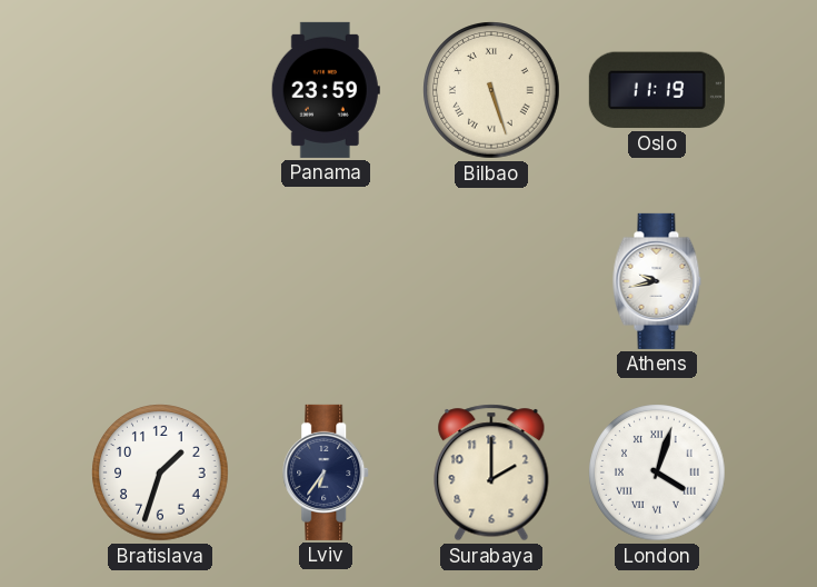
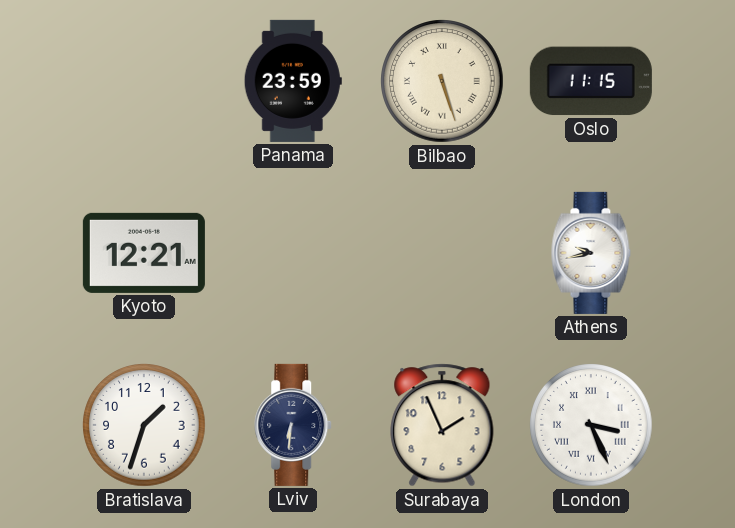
Oslo: 11:19 -> 11:15 (591, 81)
Kyoto: none -> 12:21 (144, 253)
Lviv: 6:36 -> 6:31 (294, 425)
Surabaya: 2:00 -> 1:56 (442, 425)
London: 4:03 -> 3:26 (591, 425)
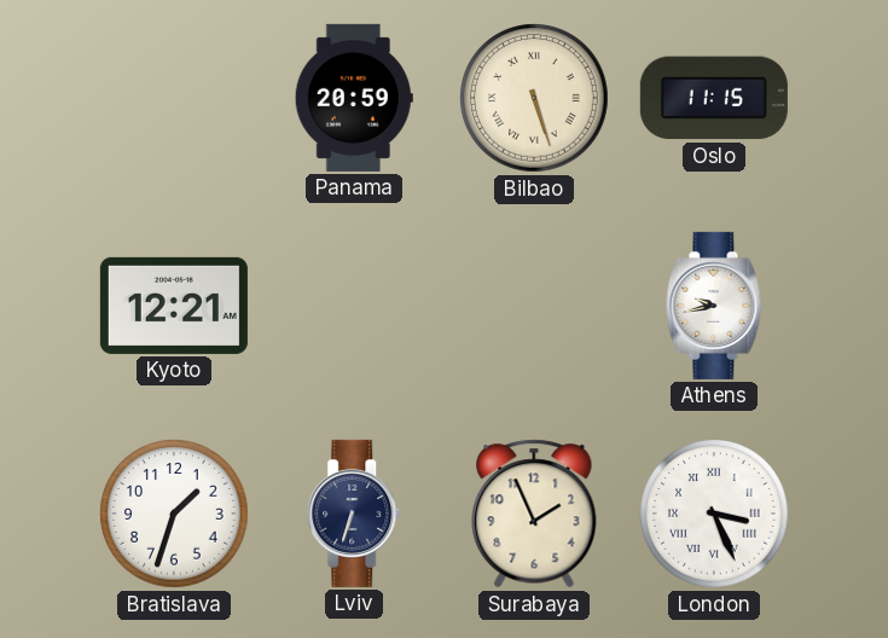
Panama: 23:59 -> 20:59 (354, 98)
Lviv: 6:31 -> 6:33 (355, 514)
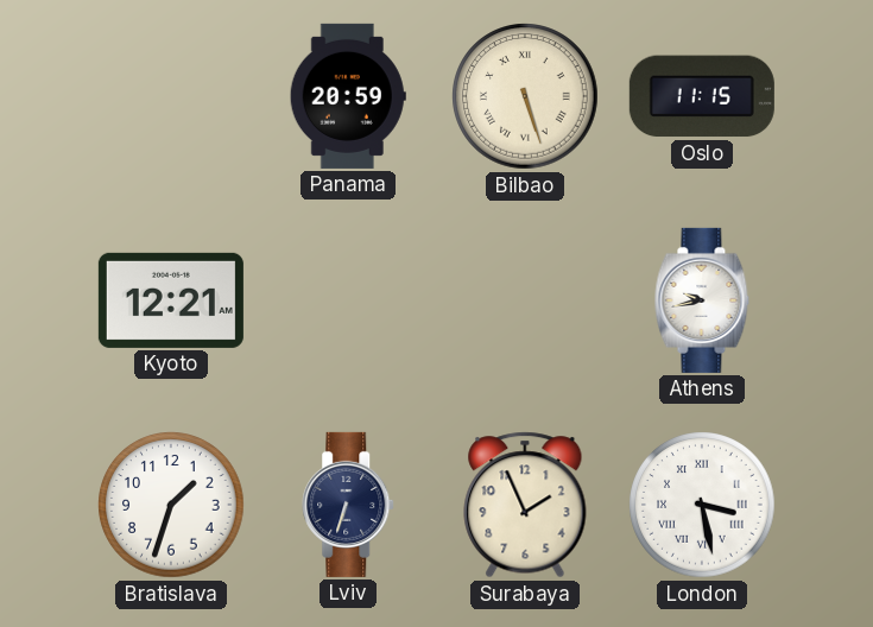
London: 3:26 -> 3:28 (702, 505)
